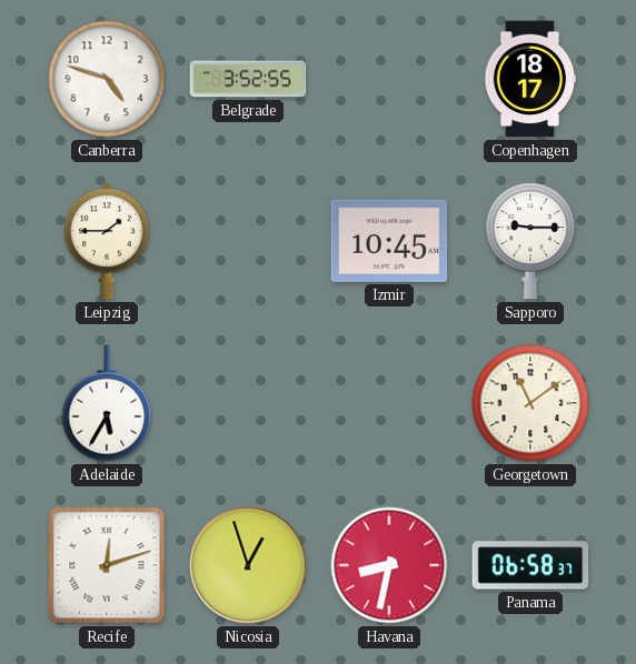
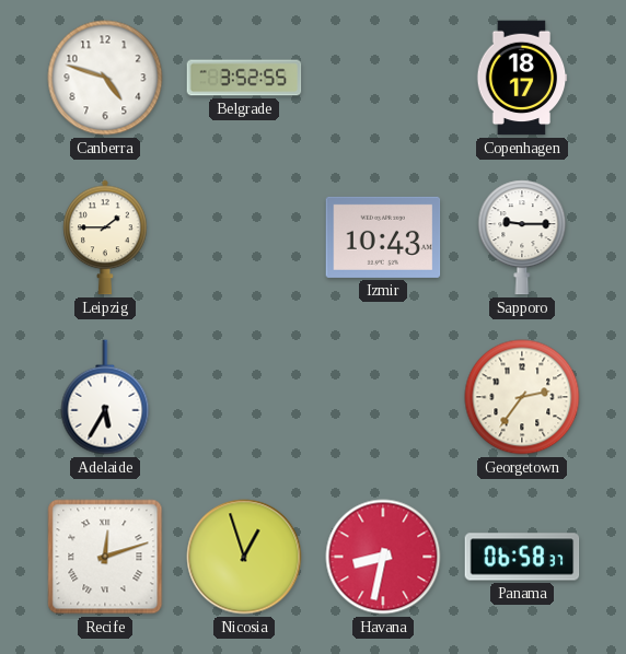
Izmir: 10:45 -> 10:43 (383, 237)
Georgetown: 11:09 -> 2:36 (522, 397)
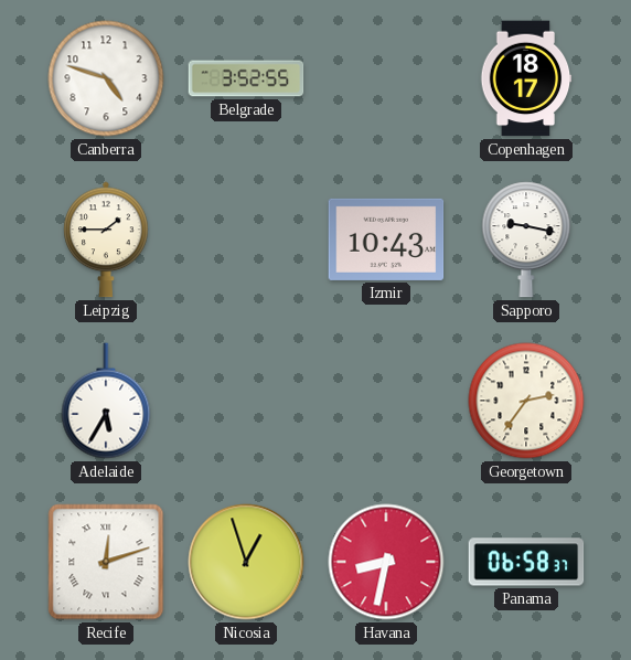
Sapporo: 9:15 -> 9:17 (526, 239)
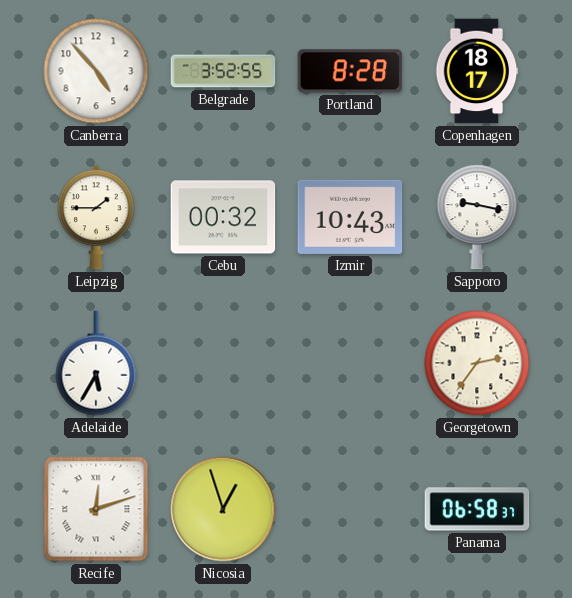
Canberra: 4:48 -> 4:53 (96, 71)
Portland: none -> 8:28 (350, 71)
Cebu: none -> 00:32 (223, 217)
Havana: 8:32 -> none (386, 562)
